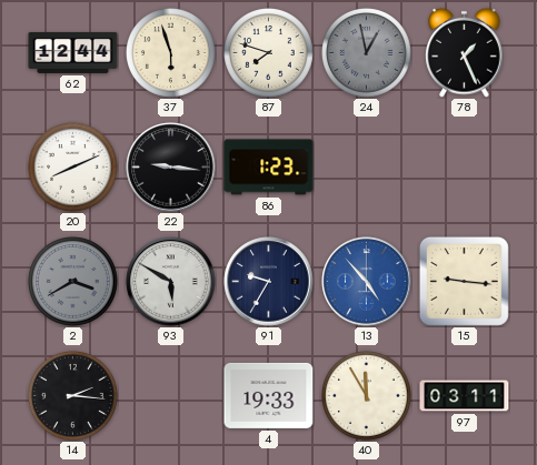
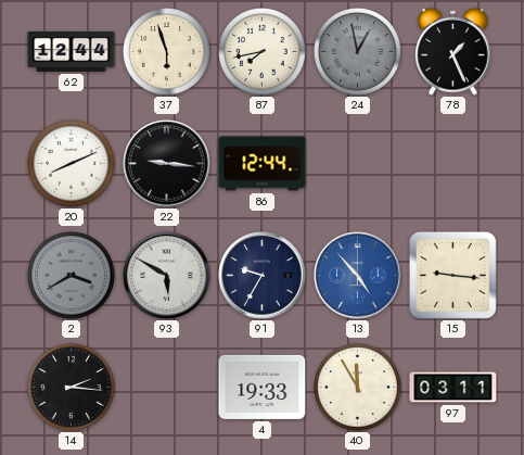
87: 7:48 -> 7:43 (263, 52)
86: 1:23 -> 12:44 (263, 164)
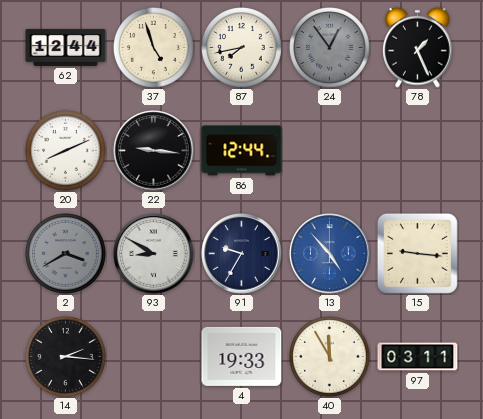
37: 5:57 -> 4:57 (154, 48)
24: 12:58 -> 12:54 (330, 48)
93: 5:50 -> 8:50 (154, 254)
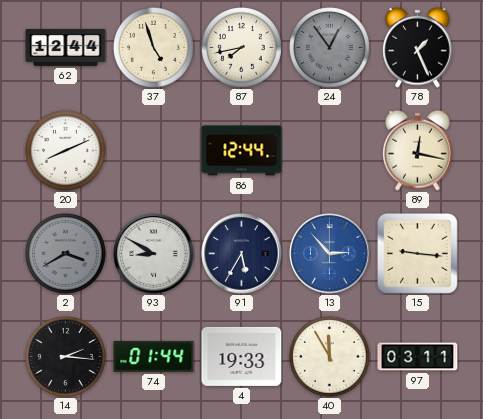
22: 9:16 -> none (154, 151)
89: none -> 12:17 (418, 150)
91: 9:35 -> 5:35 (242, 254)
13: 4:53 -> 2:53 (330, 254)
74: none -> 01:44 (154, 356)
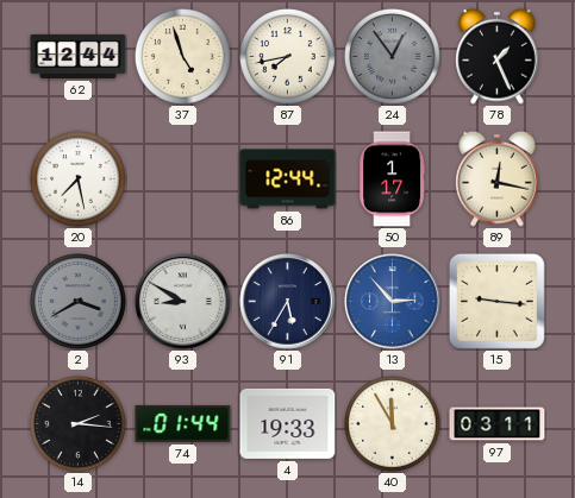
20: 8:11 -> 7:28 (79, 179)
50: none -> 1:17 (393, 179)
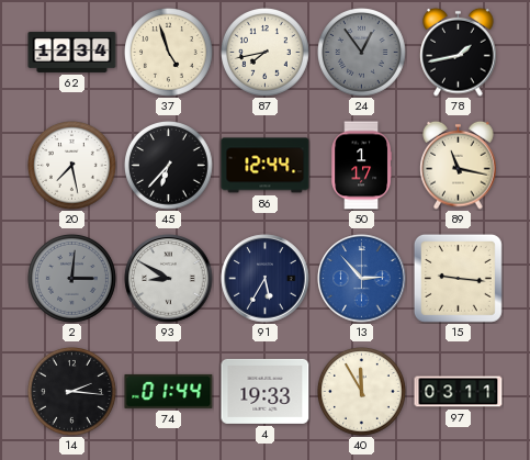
62: 12:44 -> 12:34 (72, 52)
78: 1:26 -> 1:43 (459, 52)
45: none -> 6:37 (169, 166)
89: 12:17 -> 11:17 (459, 165)
2: 3:40 -> 3:01 (72, 279)
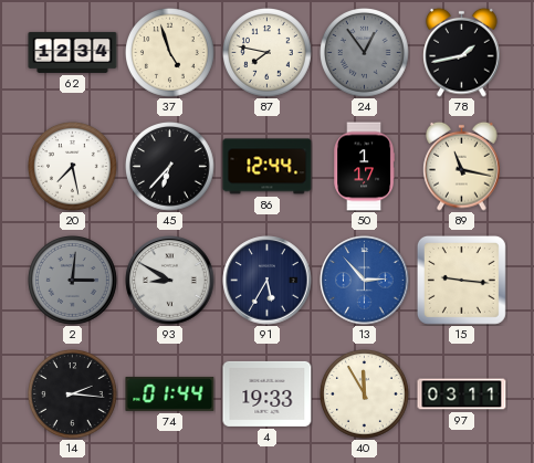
87: 7:43 -> 7:47 (268, 53)
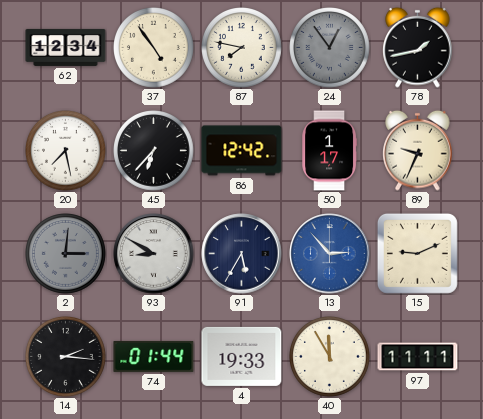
37: 4:57 -> 4:54 (154, 48)
86: 12:44 -> 12:42 (242, 151)
89: 11:17 -> 9:34 (418, 150)
15: 9:16 -> 9:11 (417, 253)
97: 03:11 -> 11:11 (418, 357)
